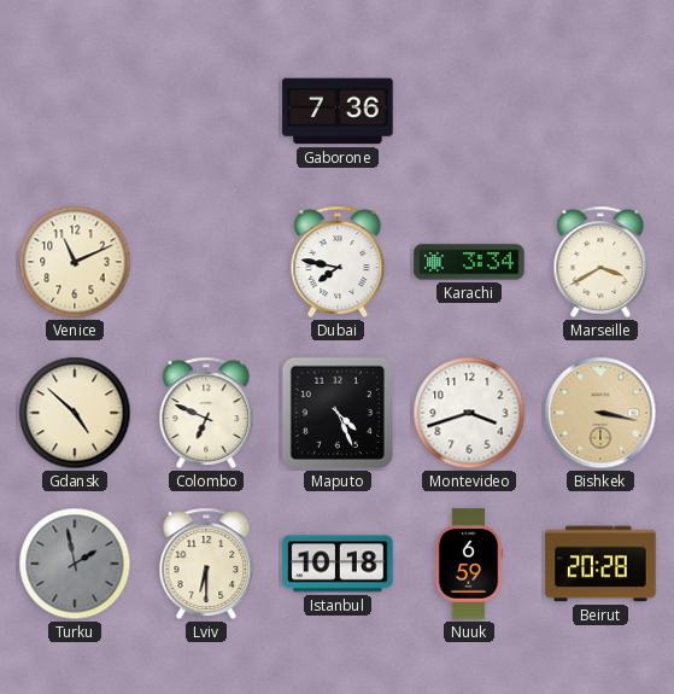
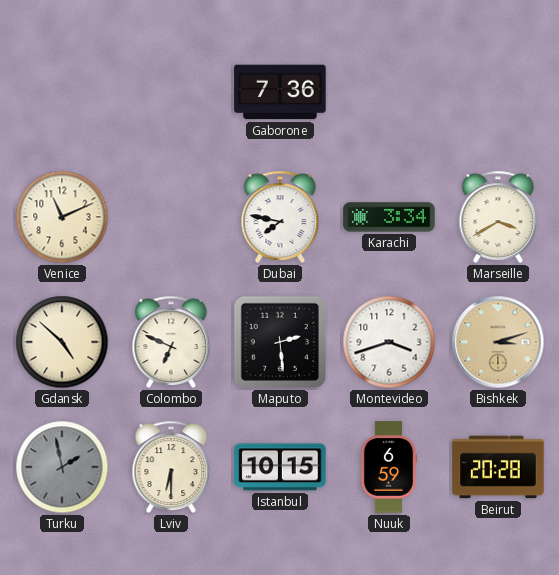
Maputo: 4:26 -> 2:29 (280, 342)
Bishkek: 3:17 -> 3:12 (498, 342)
Istanbul: 10:18 -> 10:15 (280, 467)
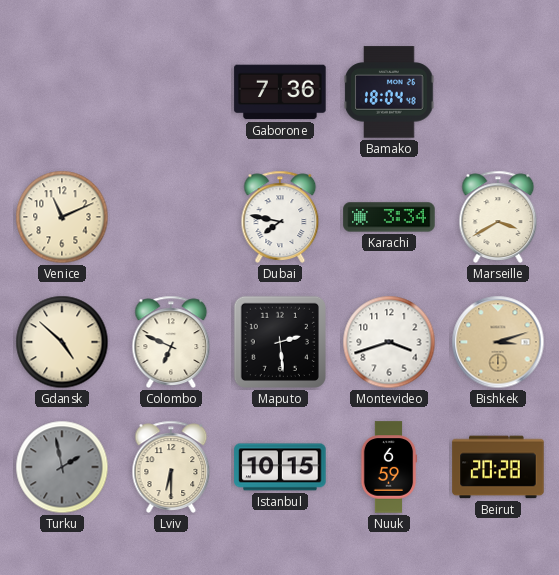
Bamako: none -> 18:04 (389, 92)
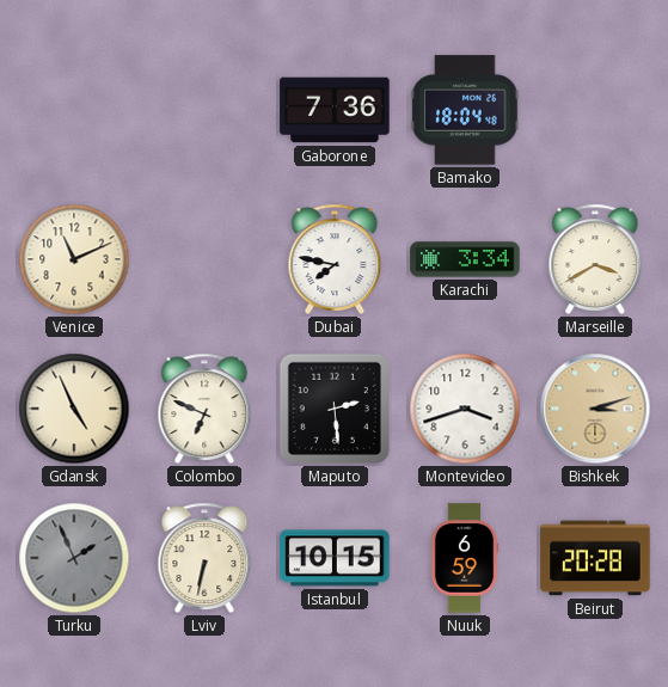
Gdansk: 4:52 -> 4:56 (74, 409)
Turku: 1:58 -> 1:56 (74, 558)
Lviv: 6:30 -> 6:32 (204, 558)
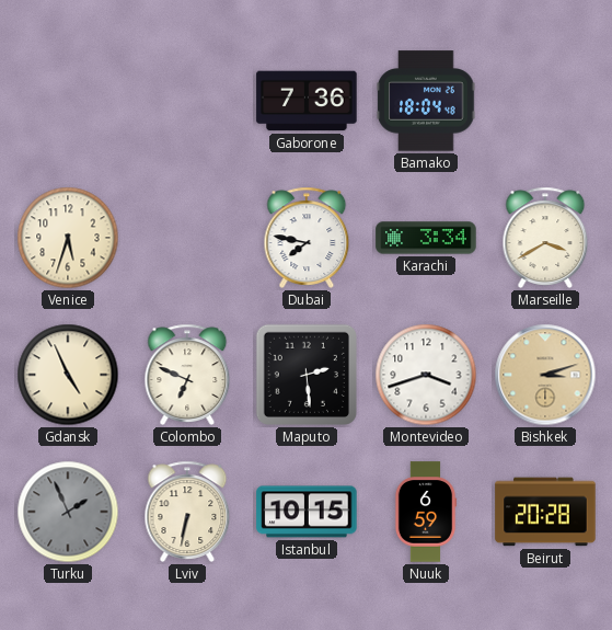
Venice: 11:11 -> 5:33 (68, 238)
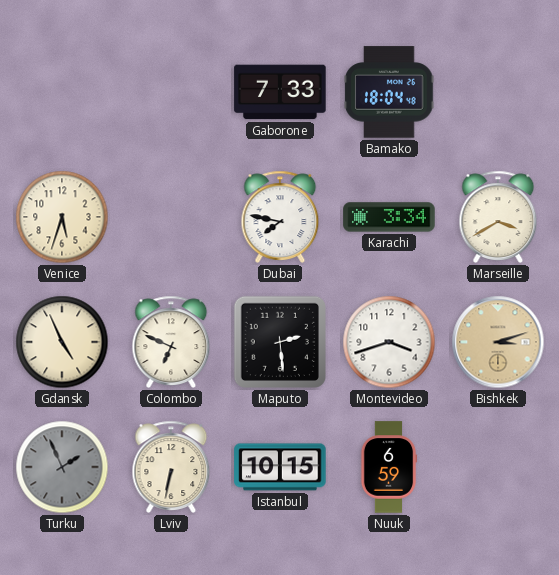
Gaborone: 7:36 -> 7:33 (280, 92)
Beirut: 20:28 -> none (545, 512)
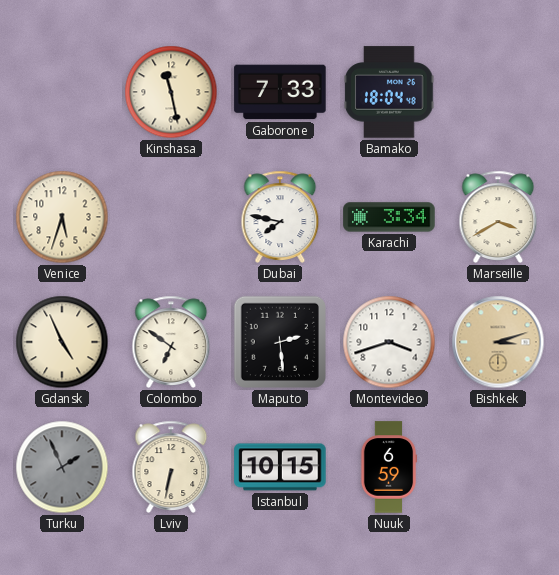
Kinshasa: none -> 11:28 (171, 92)
Colombo: 6:49 -> 6:51 (171, 342)
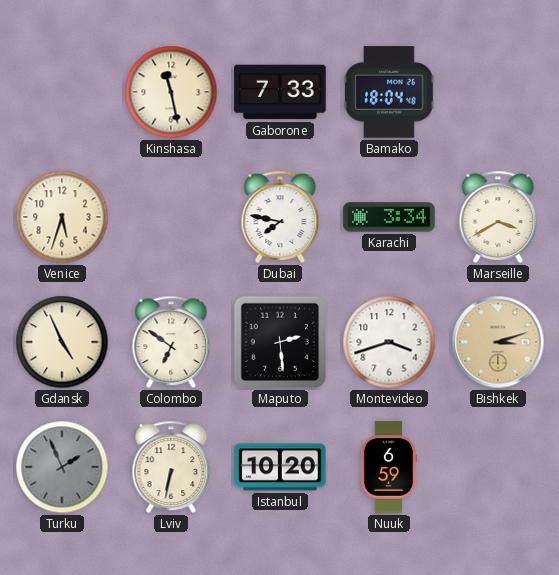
Istanbul: 10:15 -> 10:20 (280, 467)
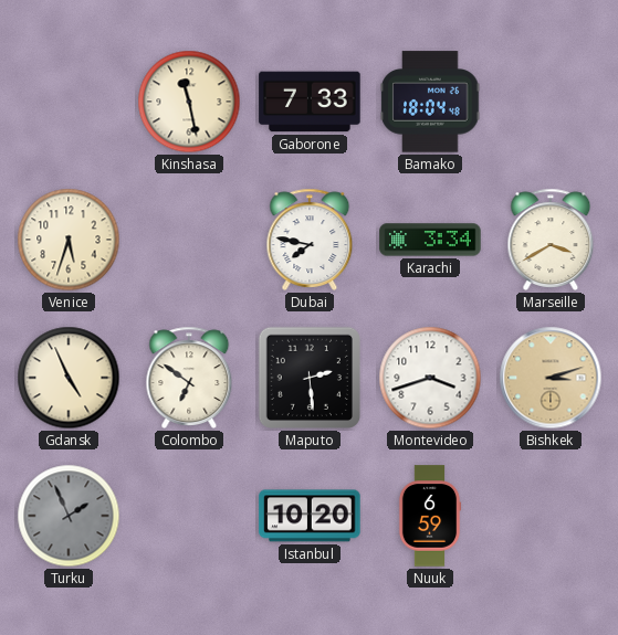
Lviv: 6:32 -> none (171, 467)
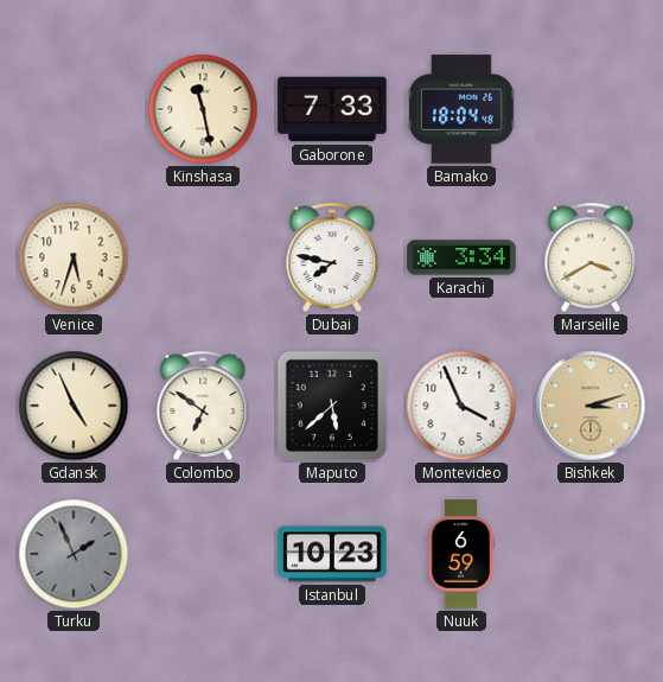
Maputo: 2:29 -> 5:38 (332, 406)
Montevideo: 3:42 -> 3:56 (461, 406)
Istanbul: 10:20 -> 10:23 (332, 554)
